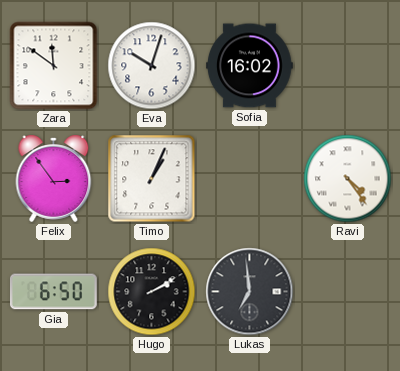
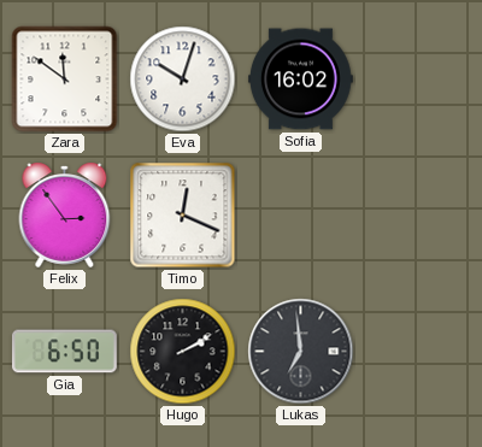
Timo: 1:04 -> 12:19 (183, 216)
Ravi: 4:24 -> none (348, 179)
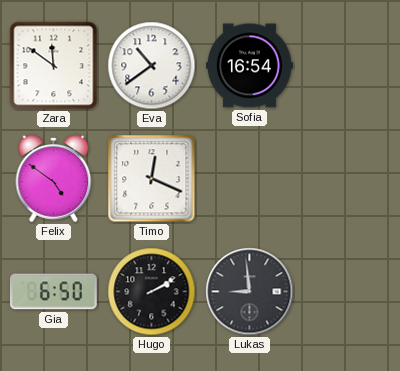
Eva: 10:03 -> 10:39 (152, 66)
Sofia: 16:02 -> 16:54 (250, 66)
Felix: 2:54 -> 4:51 (54, 178)
Lukas: 6:59 -> 8:59 (250, 292)
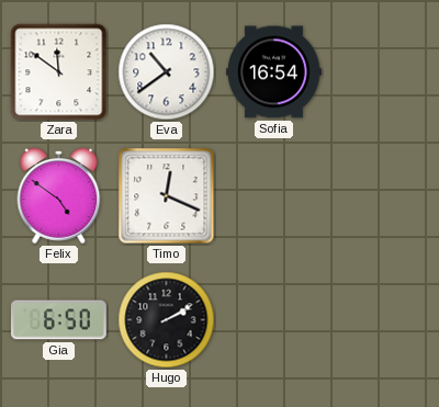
Lukas: 8:59 -> none (250, 292)
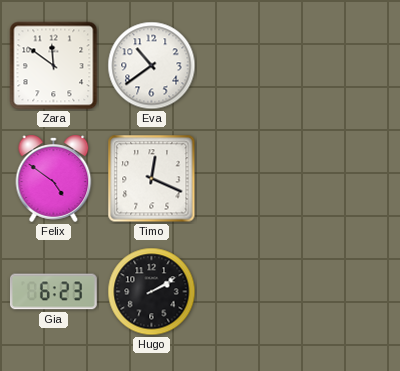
Sofia: 16:54 -> none (274, 72)
Gia: 6:50 -> 6:23 (53, 292)
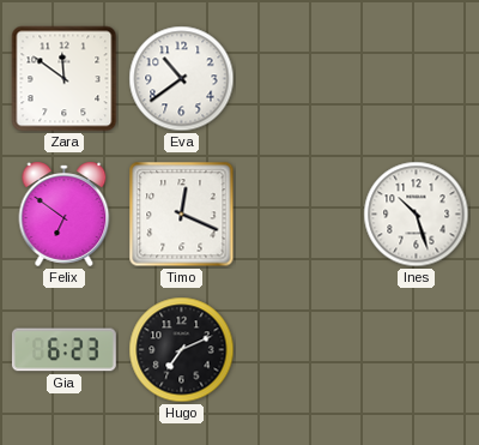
Felix: 4:51 -> 6:51 (65, 214)
Ines: none -> 10:27 (417, 215)
Hugo: 2:10 -> 7:11 (182, 350)
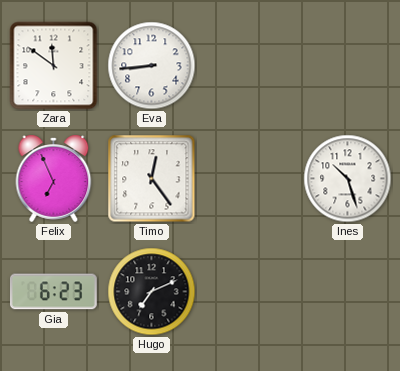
Eva: 10:39 -> 8:44 (152, 66)
Felix: 6:51 -> 6:56 (54, 178)
Timo: 12:19 -> 12:24 (152, 179)
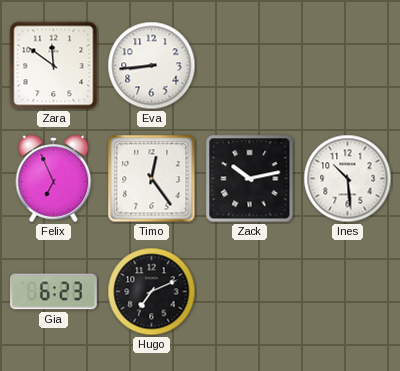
Zack: none -> 10:13 (250, 179)
Ines: 10:27 -> 10:29 (348, 179)
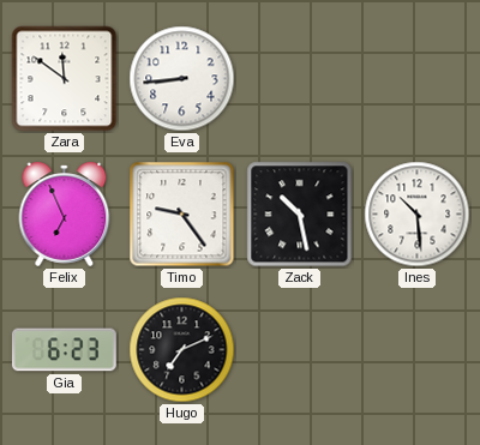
Timo: 12:24 -> 9:24 (182, 215)
Zack: 10:13 -> 10:28 (300, 215)
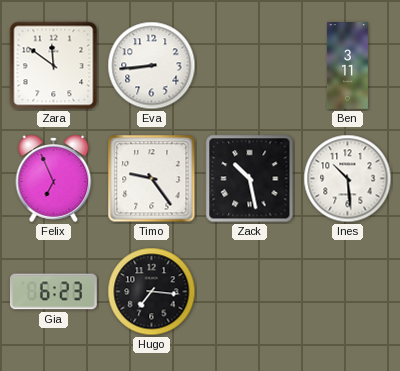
Ben: none -> 3:11 (347, 66)
Hugo: 7:11 -> 7:16 (152, 292)
